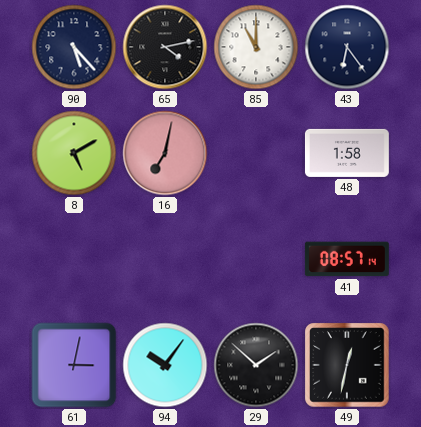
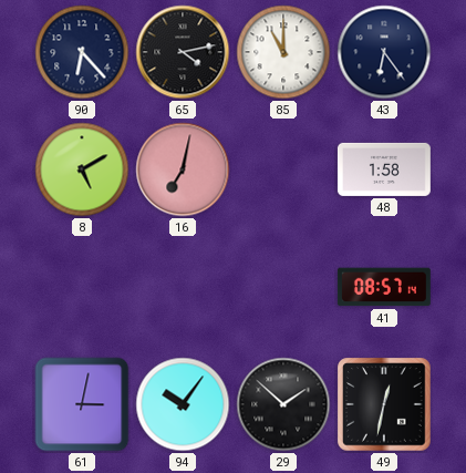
90: 5:23 -> 6:23 (82, 52)
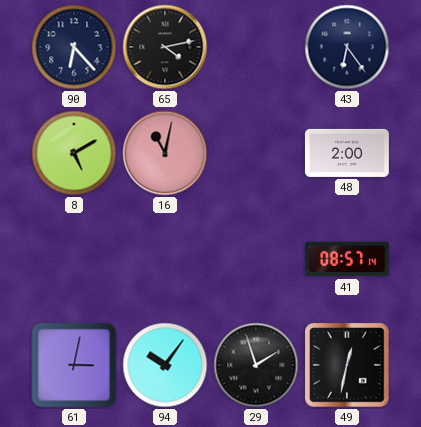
85: 11:00 -> none (283, 52)
16: 7:02 -> 11:02 (165, 153)
48: 1:58 -> 2:00 (347, 153)
29: 1:52 -> 1:57 (256, 365)
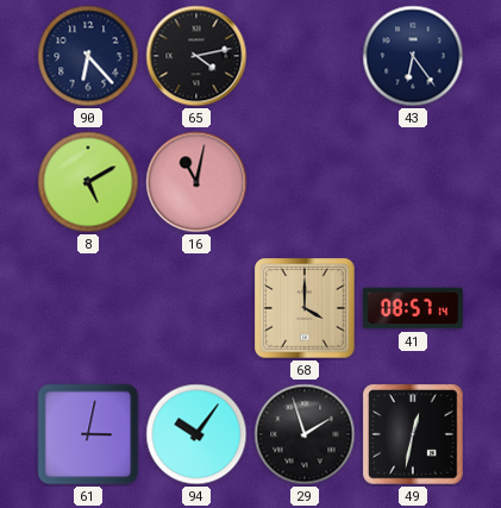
48: 2:00 -> none (347, 153)
68: none -> 4:00 (305, 308)
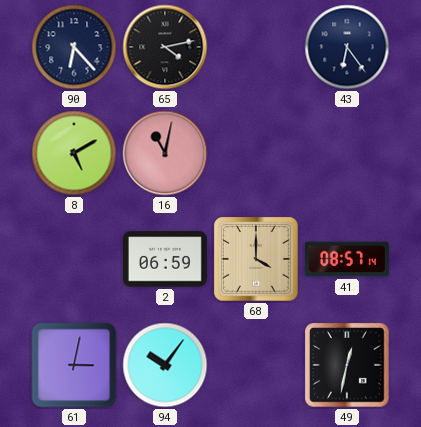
2: none -> 06:59 (165, 259)
29: 1:57 -> none (305, 434)
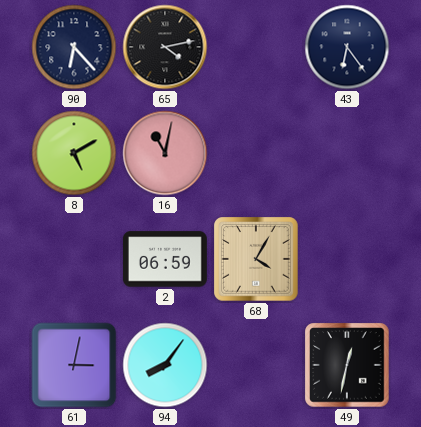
68: 4:00 -> 4:05 (256, 259)
41: 08:57 -> none (347, 259)
94: 10:06 -> 8:06 (165, 365)
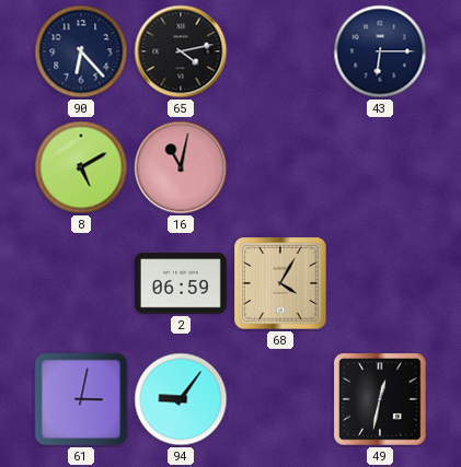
43: 6:24 -> 6:15 (380, 51)
94: 8:06 -> 9:06 (181, 399)
